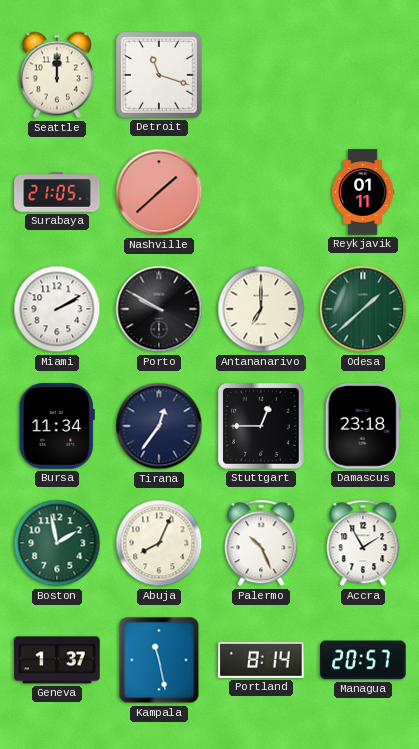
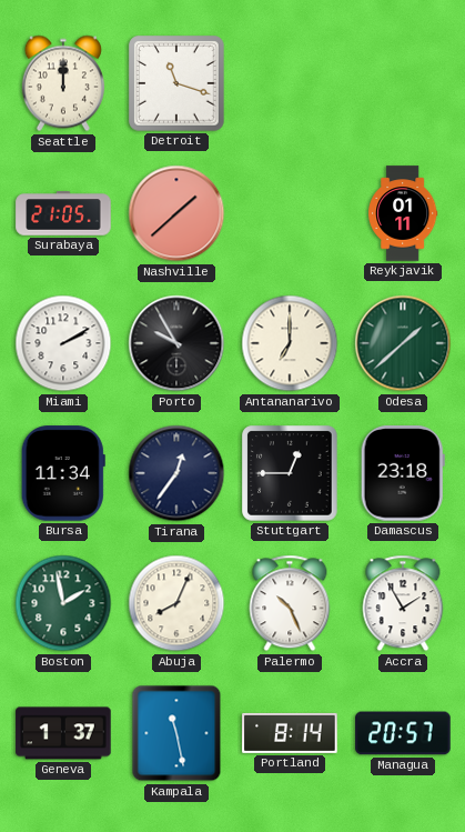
Porto: 9:50 -> 9:55 (176, 343)
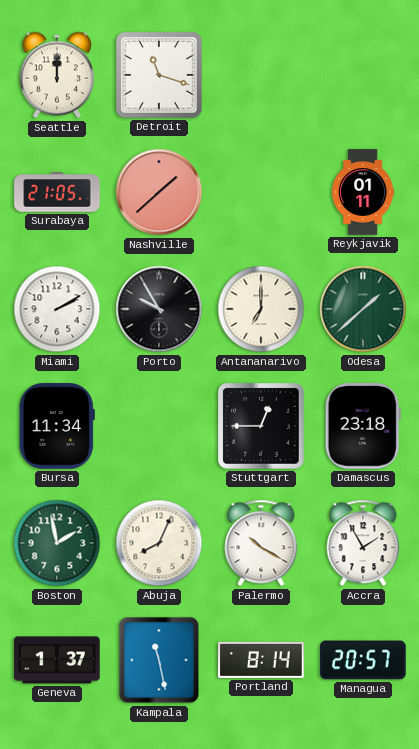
Tirana: 12:36 -> none (176, 473)
Palermo: 10:26 -> 10:20 (261, 543)
